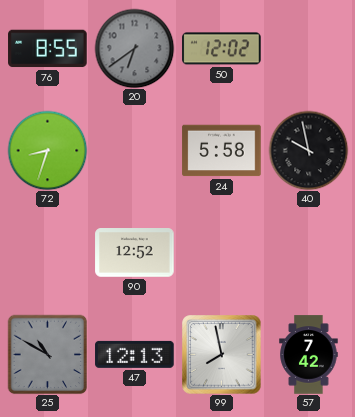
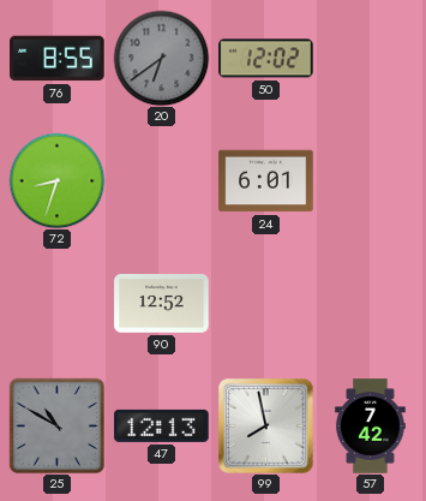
24: 5:58 -> 6:01 (266, 181)
40: 9:58 -> none (308, 150)
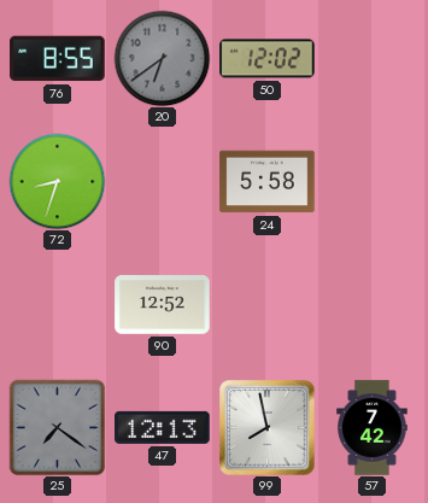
24: 6:01 -> 5:58 (268, 182)
25: 10:50 -> 7:21 (57, 427)
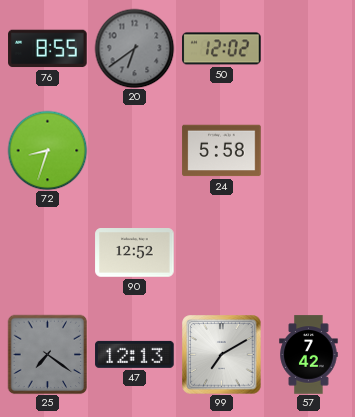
99: 7:58 -> 7:10 (222, 355)
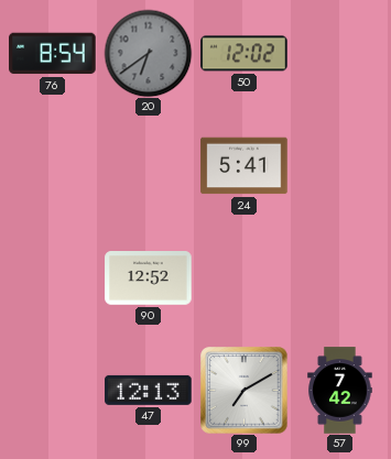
76: 8:55 -> 8:54 (53, 54)
72: 8:33 -> none (47, 150)
24: 5:58 -> 5:41 (245, 166)
25: 7:21 -> none (47, 354)
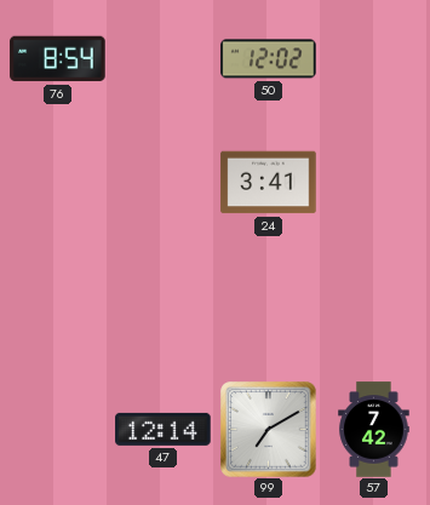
20: 6:39 -> none (148, 53)
24: 5:41 -> 3:41 (269, 183)
90: 12:52 -> none (149, 278)
47: 12:13 -> 12:14 (164, 429)
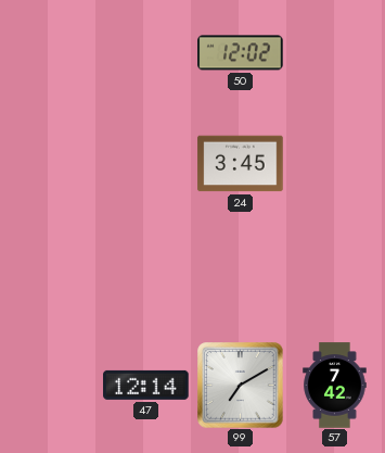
76: 8:54 -> none (58, 59)
24: 3:41 -> 3:45 (241, 164)
